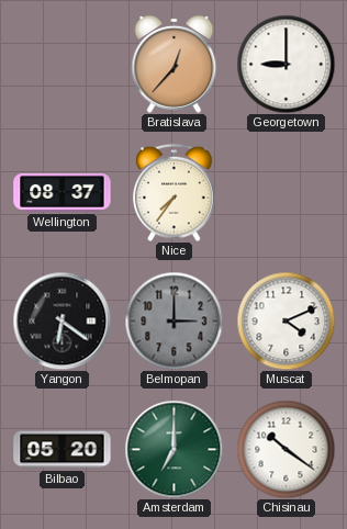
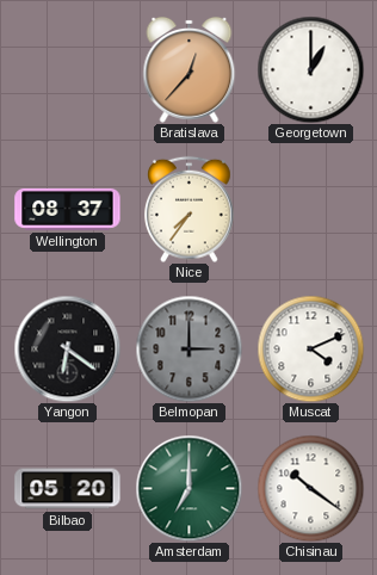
Georgetown: 9:00 -> 1:00 (310, 69)
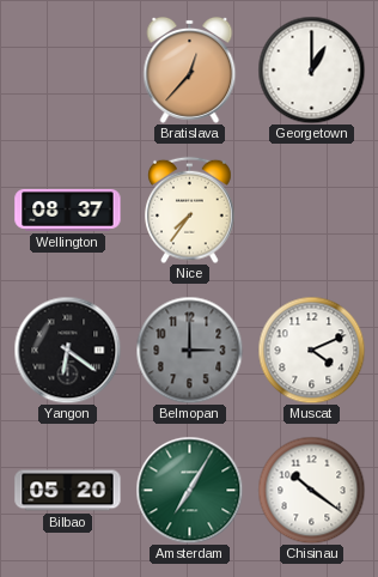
Amsterdam: 7:00 -> 7:05 (189, 490)
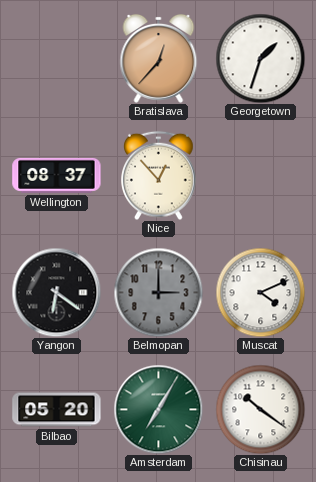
Georgetown: 1:00 -> 1:33 (260, 58)
Nice: 7:36 -> 12:53 (159, 175)
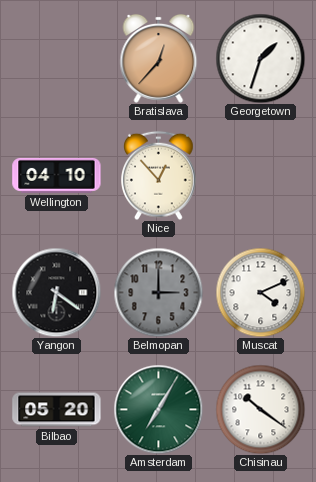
Wellington: 08:37 -> 04:10 (57, 175)
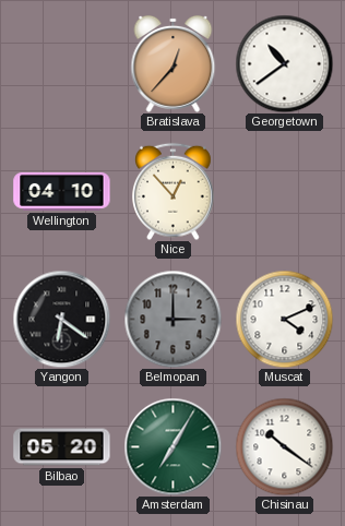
Georgetown: 1:33 -> 10:39 (284, 63)
